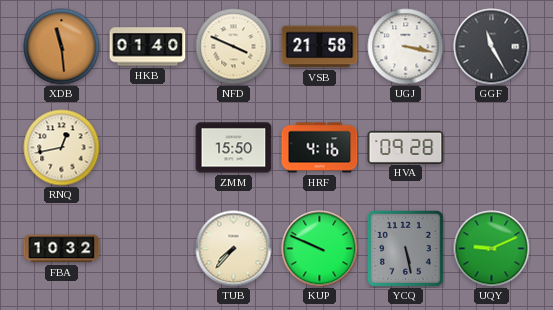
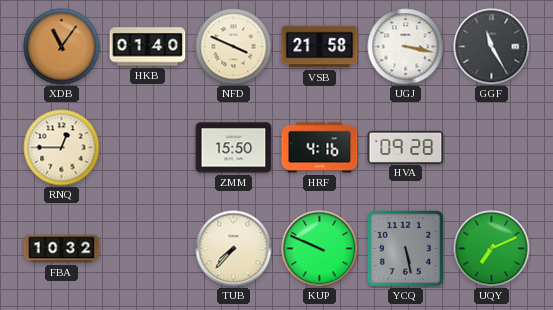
XDB: 11:29 -> 11:06 (62, 47)
RNQ: 12:43 -> 12:45 (62, 148)
UQY: 9:11 -> 7:11 (492, 249)
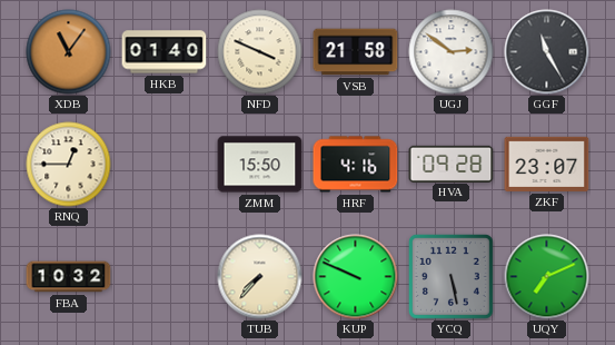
UGJ: 3:17 -> 2:51 (452, 52)
ZKF: none -> 23:07 (547, 164)
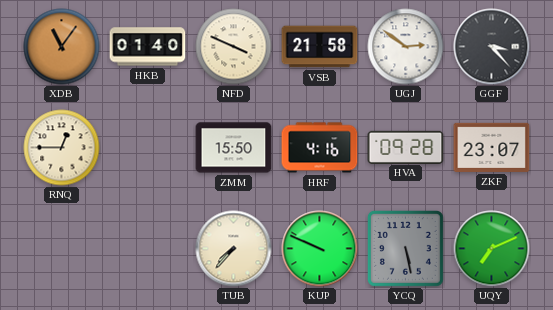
GGF: 11:25 -> 3:23 (492, 47)
FBA: 10:32 -> none (69, 277)
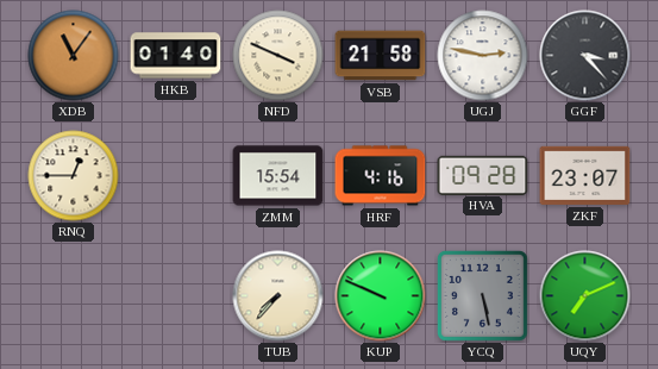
UGJ: 2:51 -> 2:47 (483, 56)
ZMM: 15:50 -> 15:54 (278, 176)
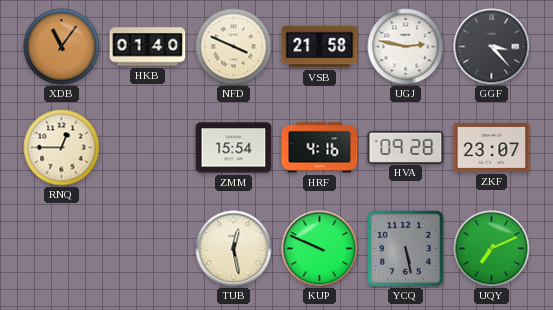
TUB: 7:37 -> 12:28 (234, 249)
